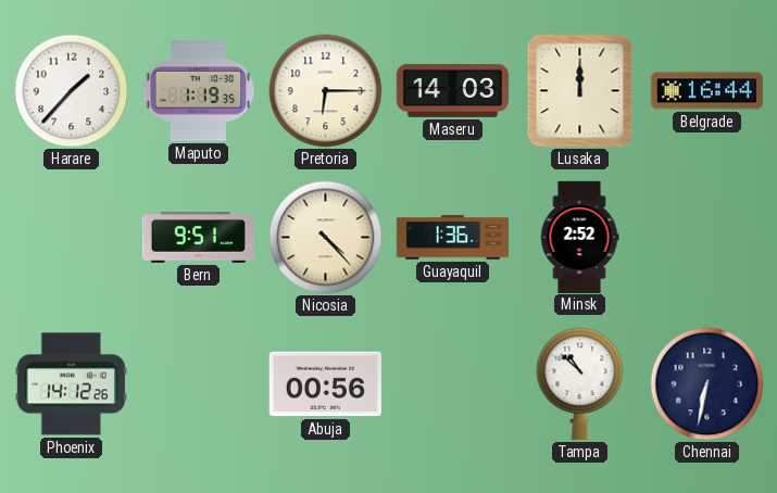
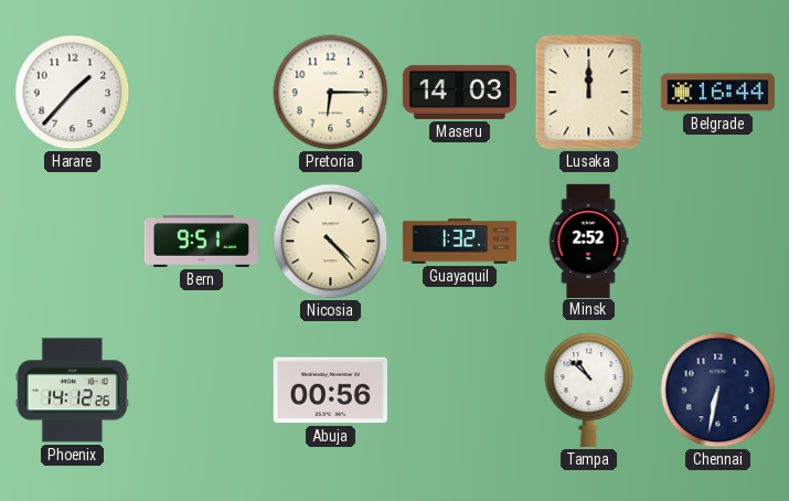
Maputo: 1:19 -> none (199, 91)
Guayaquil: 1:36 -> 1:32 (459, 242)
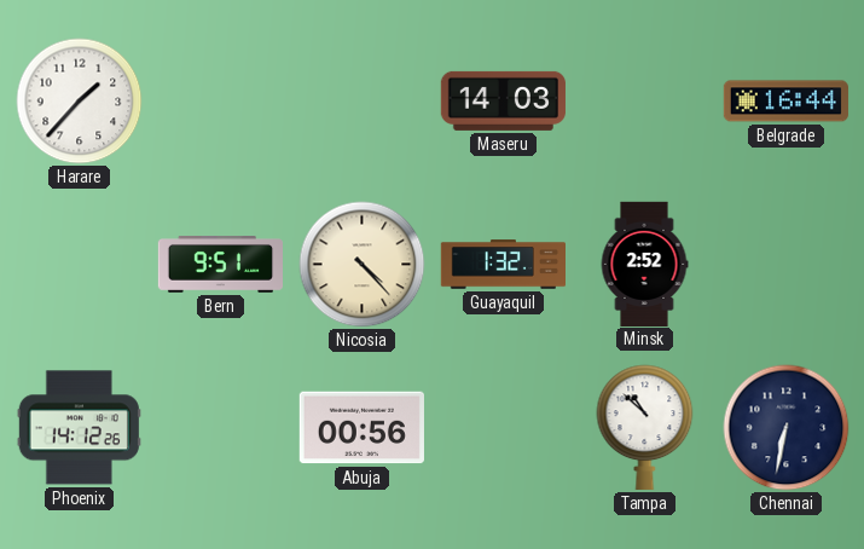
Pretoria: 6:15 -> none (331, 93)
Lusaka: 12:00 -> none (589, 93)
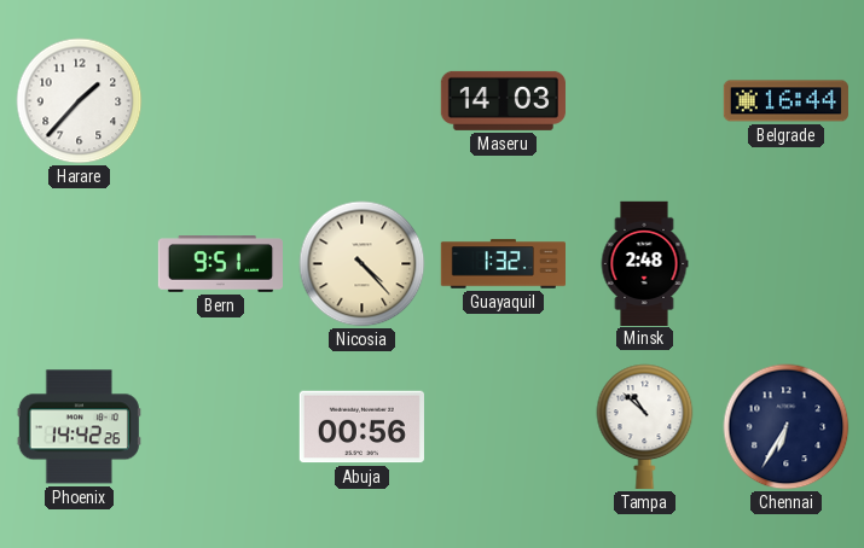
Minsk: 2:52 -> 2:48 (644, 263)
Phoenix: 14:12 -> 14:42 (79, 427)
Chennai: 6:32 -> 6:35 (787, 427)
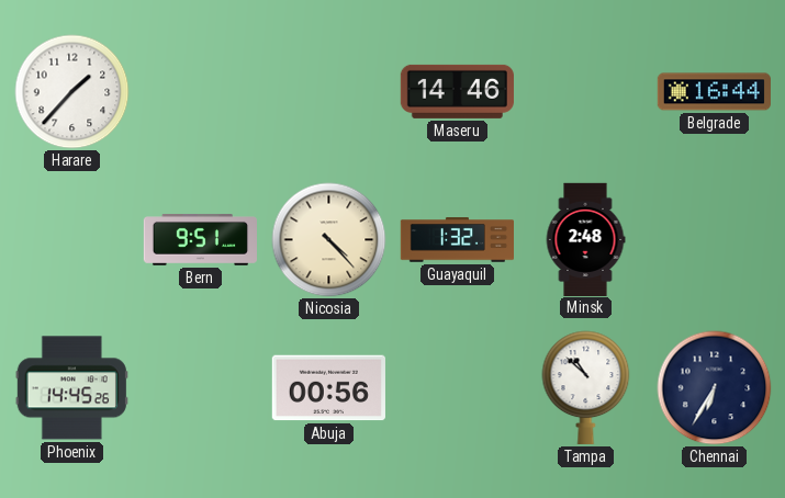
Maseru: 14:03 -> 14:46 (457, 91)
Phoenix: 14:42 -> 14:45 (71, 388)
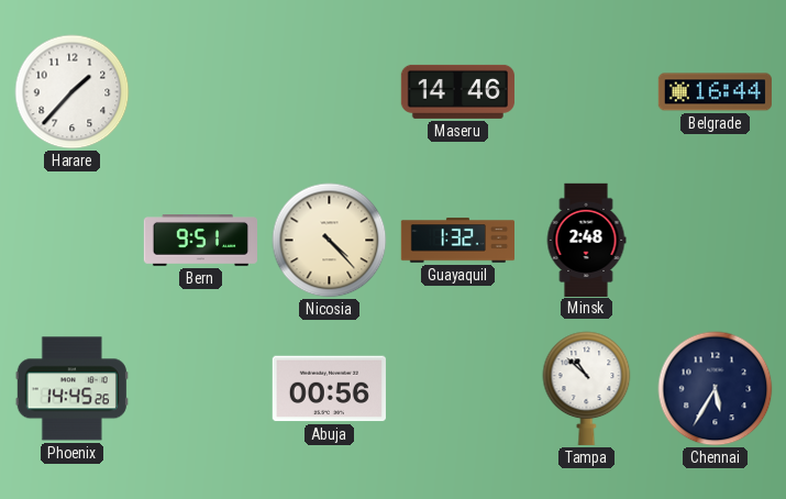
Chennai: 6:35 -> 5:35 (716, 389)
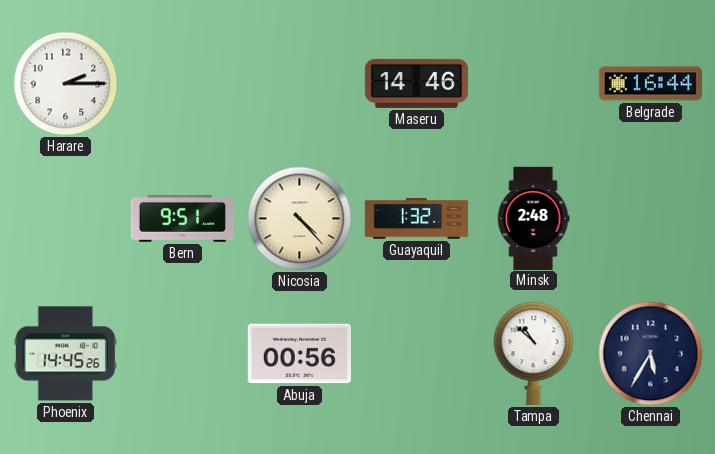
Harare: 1:37 -> 2:15 (66, 84)
